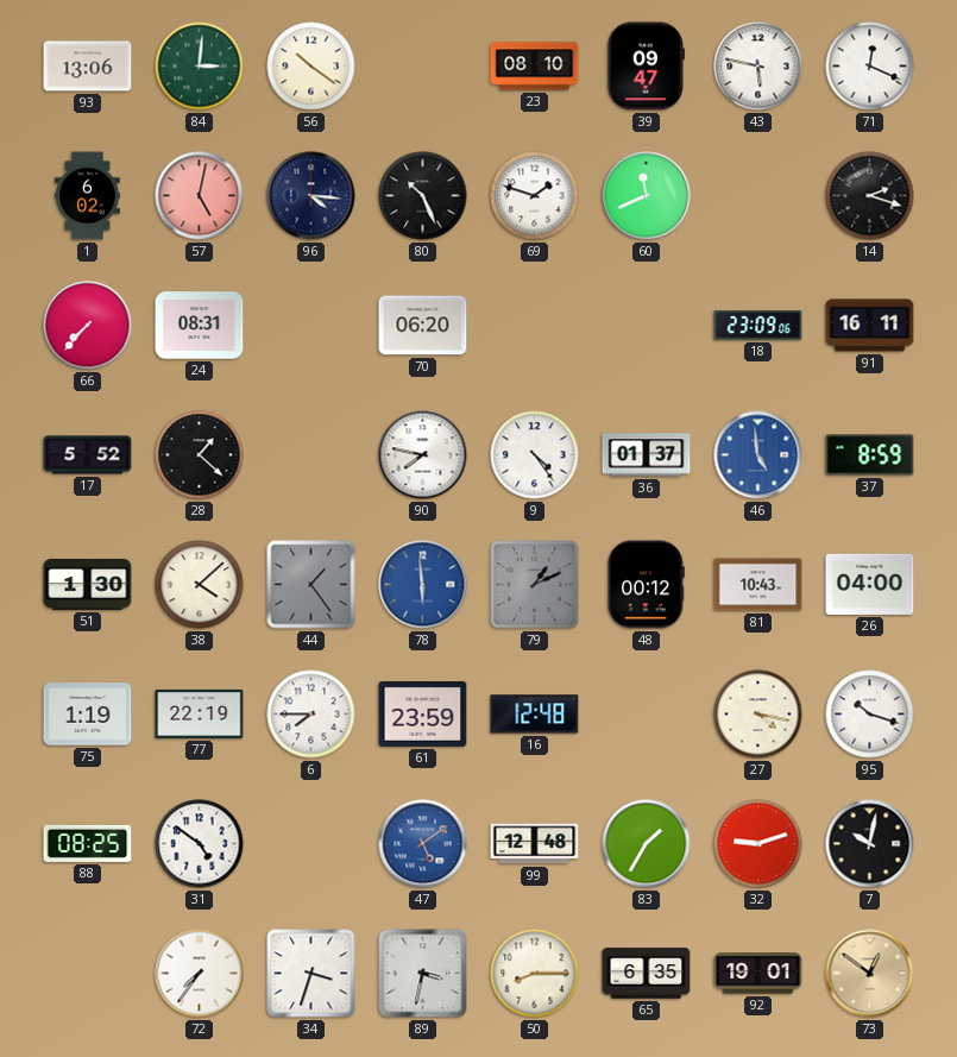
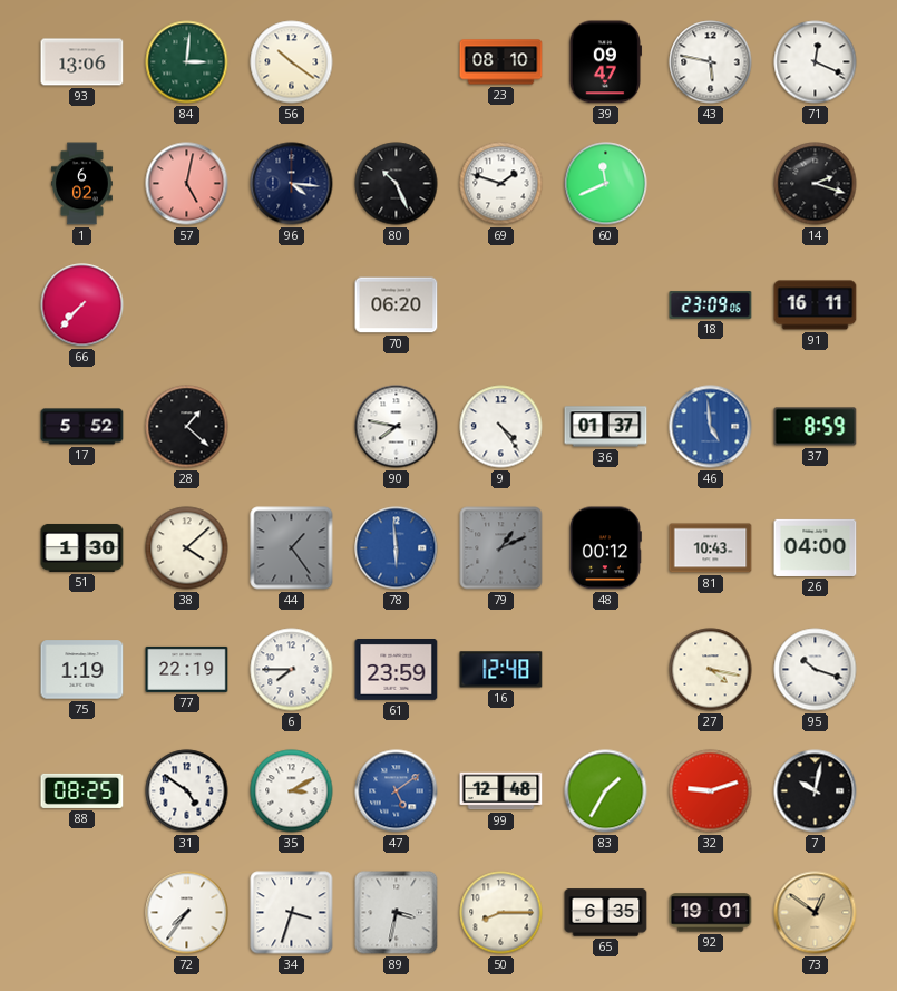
24: 08:31 -> none (200, 326)
35: none -> 3:10 (292, 791)
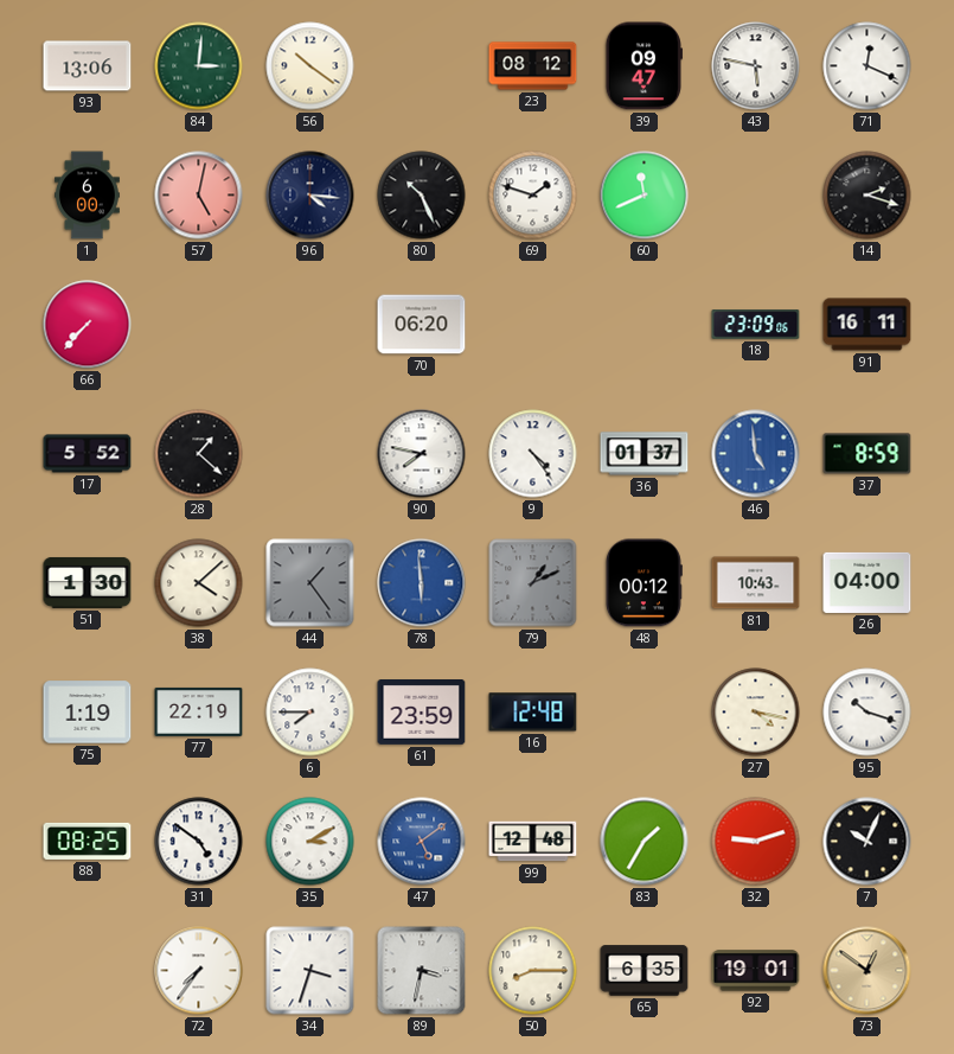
23: 08:10 -> 08:12 (533, 66)
1: 6:02 -> 6:00 (88, 196)
7: 10:02 -> 10:04 (867, 842)
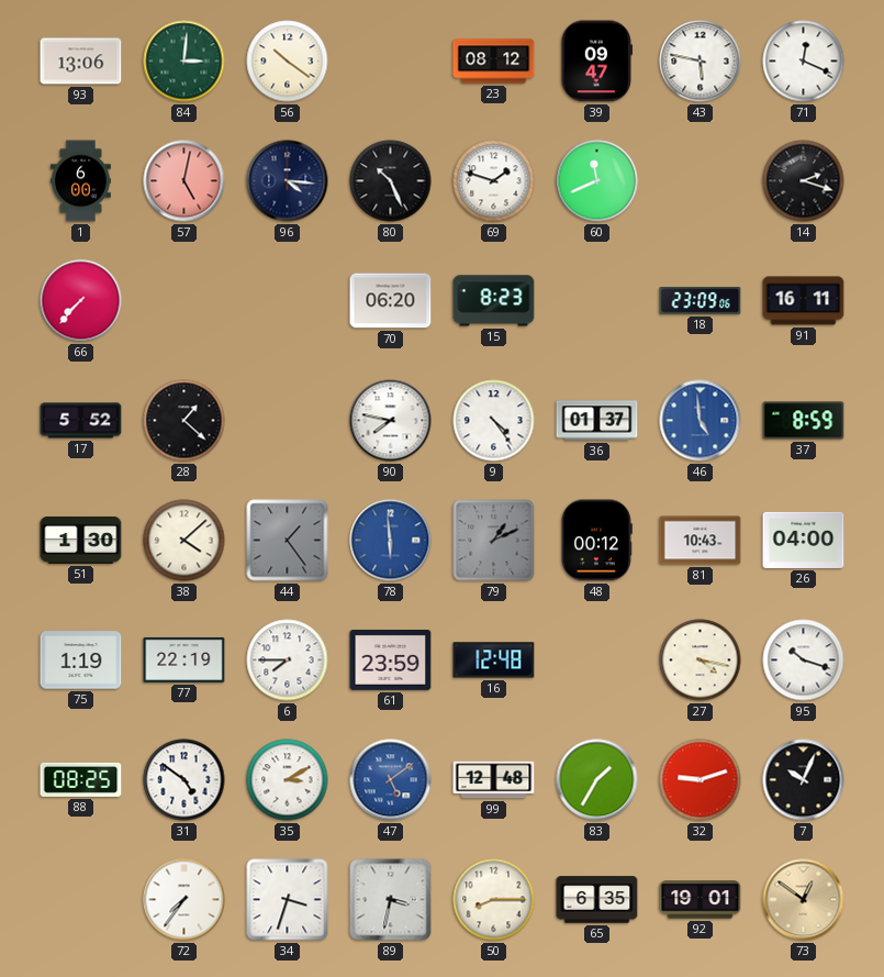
15: none -> 8:23 (494, 301)
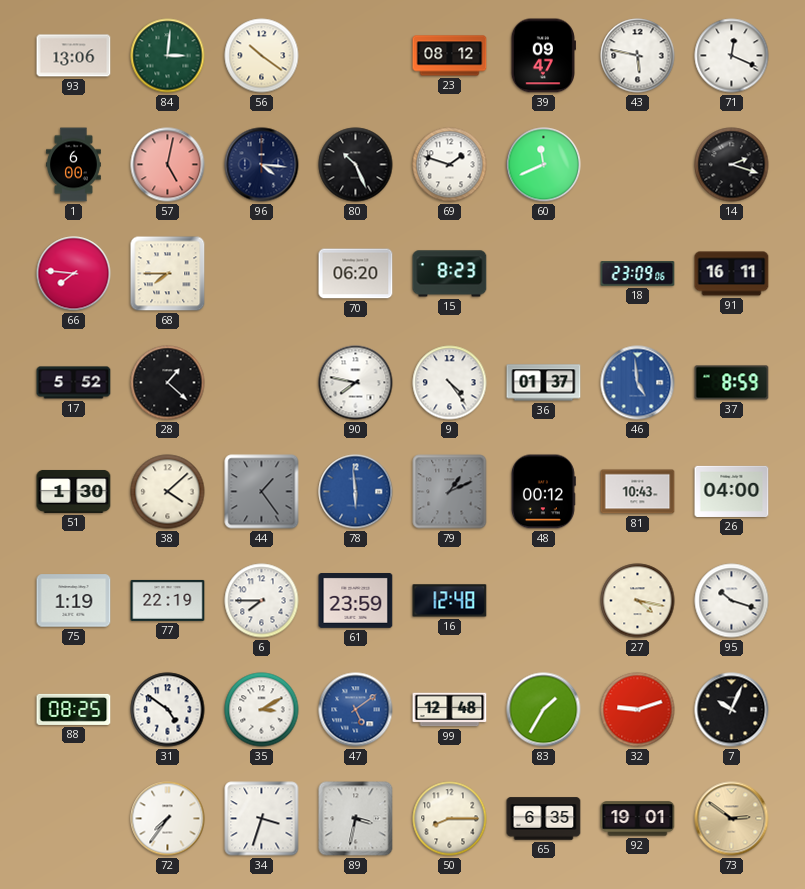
66: 7:37 -> 7:46 (74, 274)
68: none -> 7:45 (168, 274)
73: 12:51 -> 2:51 (732, 819)
